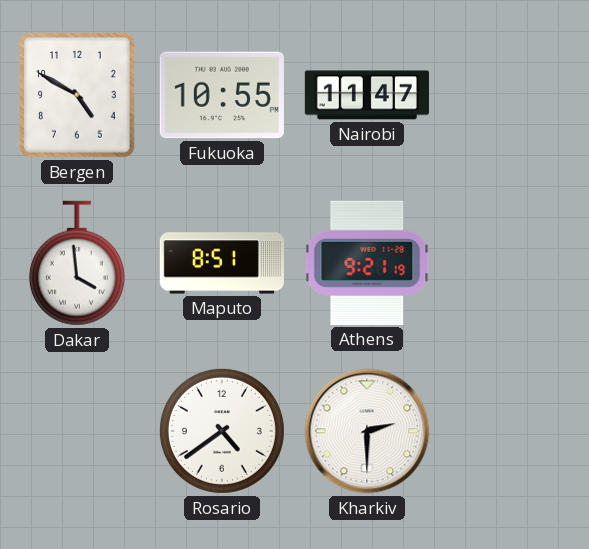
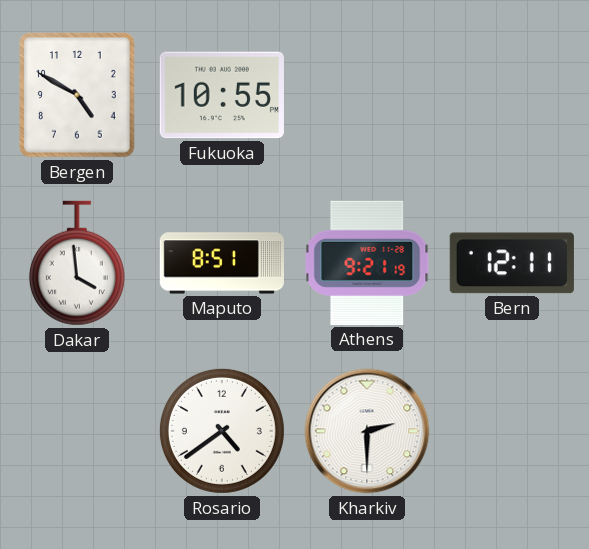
Nairobi: 11:47 -> none (367, 95)
Bern: none -> 12:11 (512, 263)
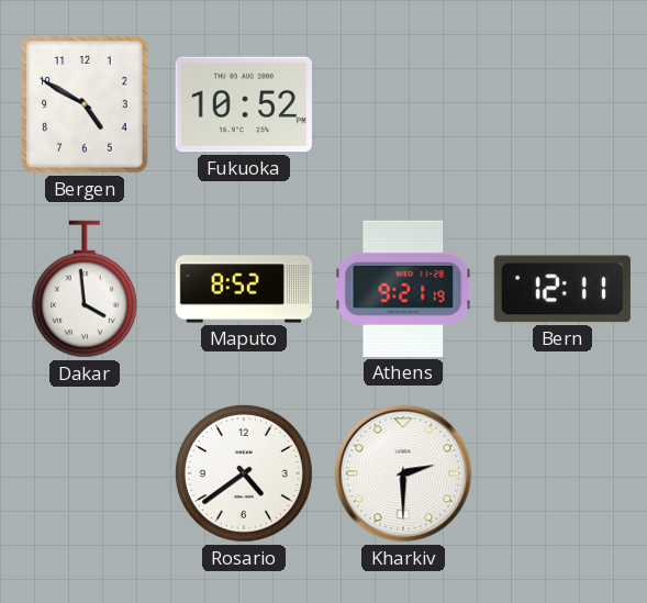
Fukuoka: 10:55 -> 10:52 (244, 104)
Maputo: 8:51 -> 8:52 (244, 289)
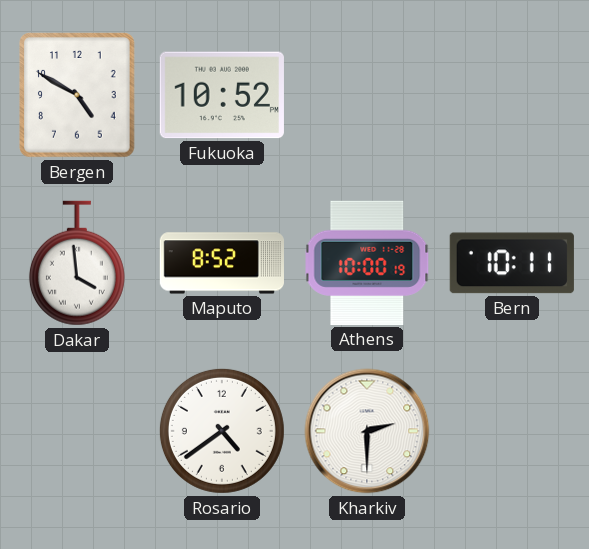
Athens: 9:21 -> 10:00 (367, 263)
Bern: 12:11 -> 10:11 (512, 263)
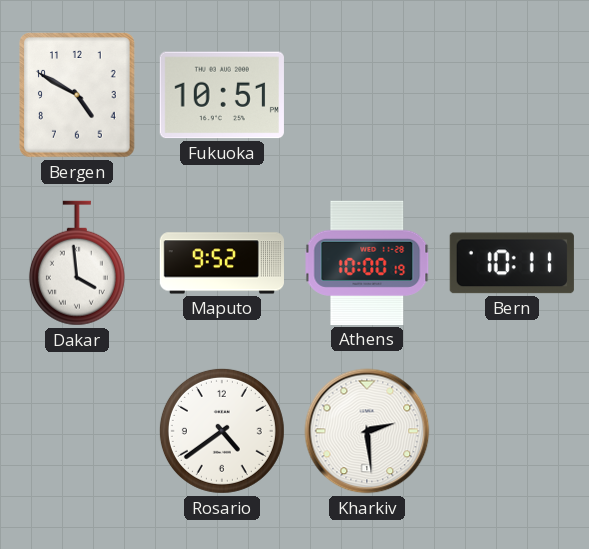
Fukuoka: 10:52 -> 10:51 (222, 95)
Maputo: 8:52 -> 9:52 (222, 263)
Kharkiv: 2:30 -> 2:29 (367, 431)
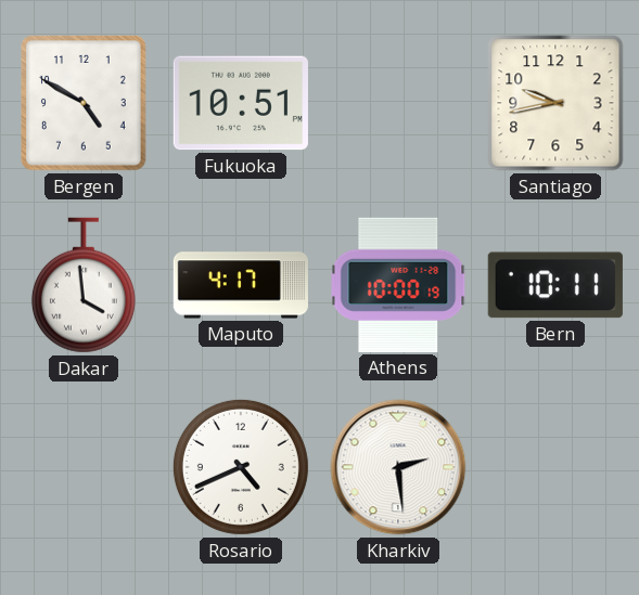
Santiago: none -> 9:43 (555, 103)
Maputo: 9:52 -> 4:17 (241, 285)
Rosario: 4:39 -> 4:41 (241, 467)
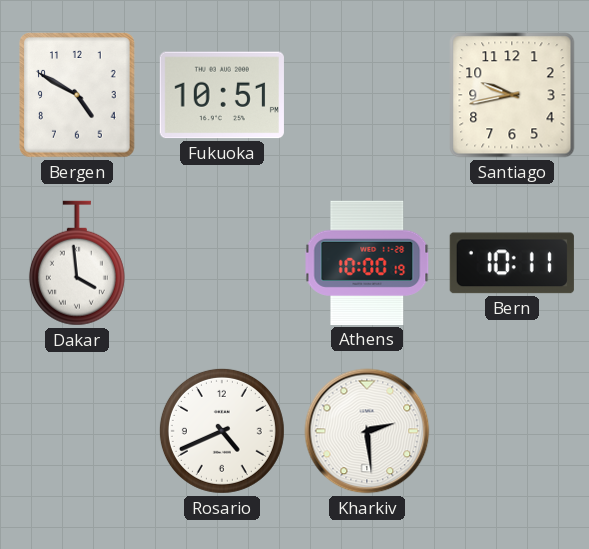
Maputo: 4:17 -> none (241, 285)
